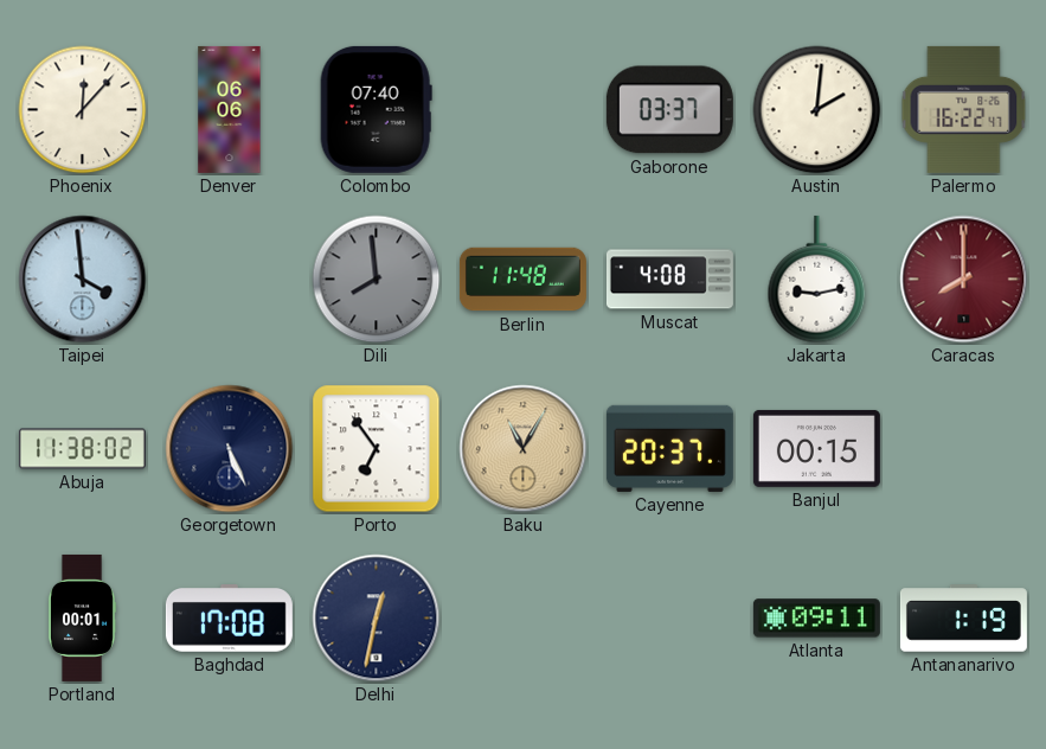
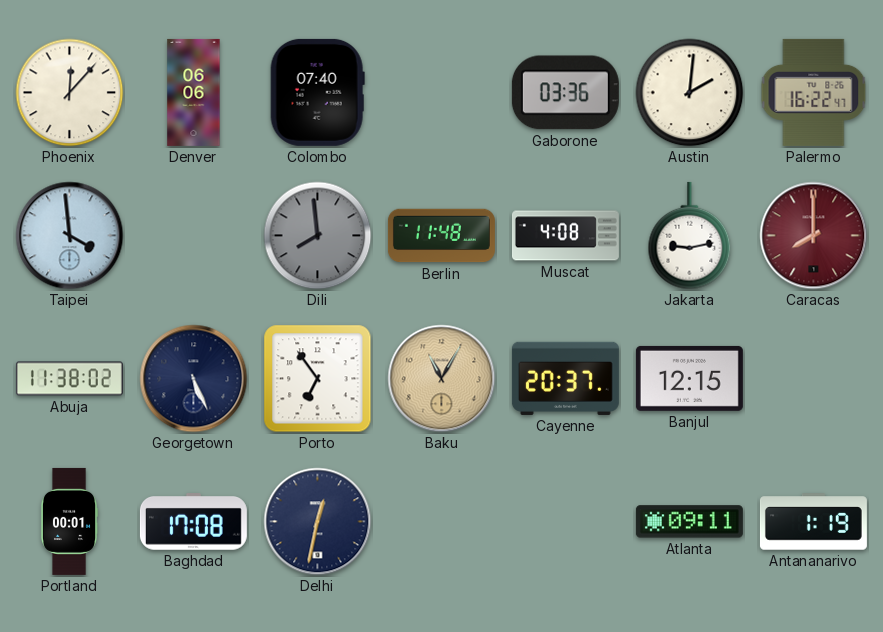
Gaborone: 03:37 -> 03:36 (565, 93)
Banjul: 00:15 -> 12:15 (689, 378)
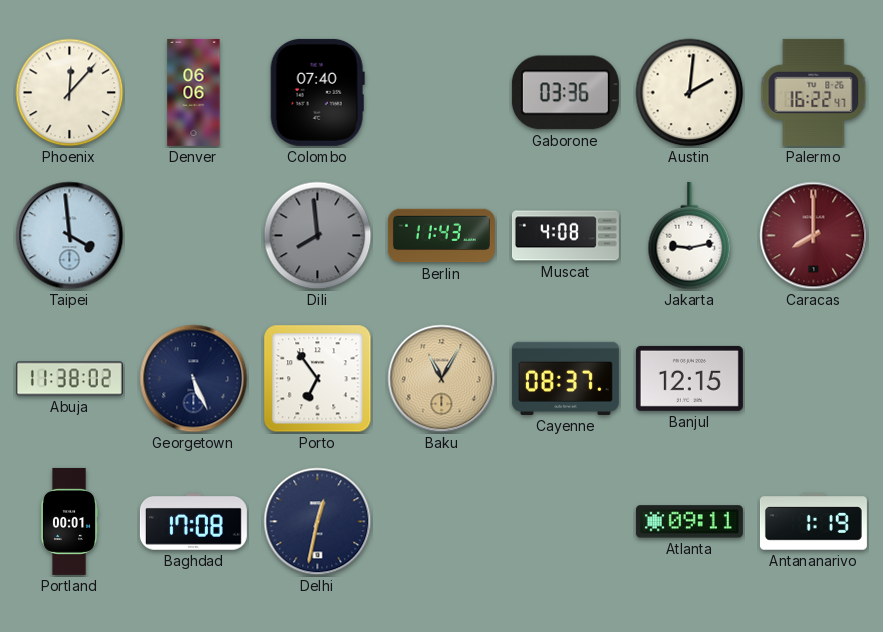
Berlin: 11:48 -> 11:43 (441, 236)
Cayenne: 20:37 -> 08:37 (565, 378)
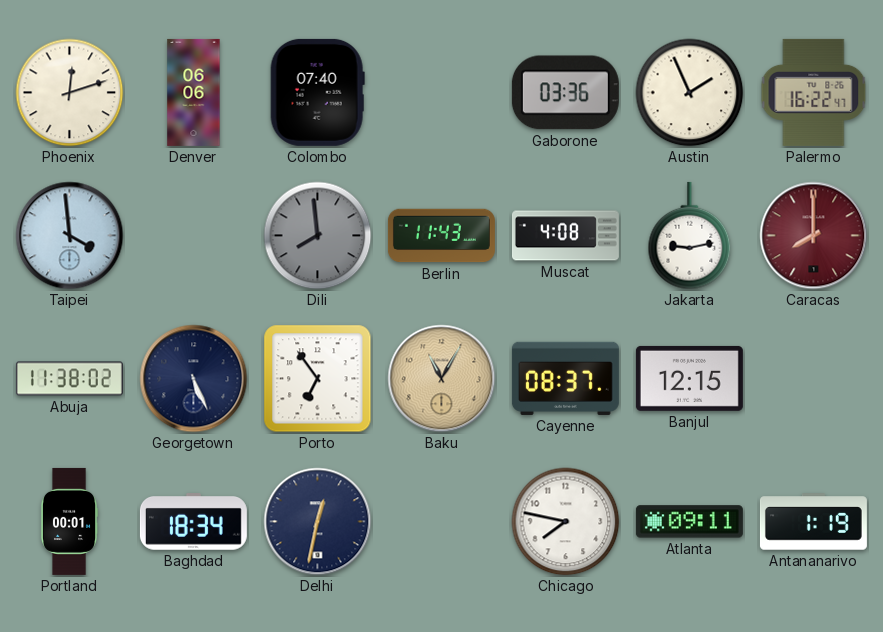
Phoenix: 12:07 -> 12:12 (70, 93)
Austin: 2:01 -> 1:56 (690, 93)
Baghdad: 17:08 -> 18:34 (193, 522)
Chicago: none -> 7:47 (566, 522)
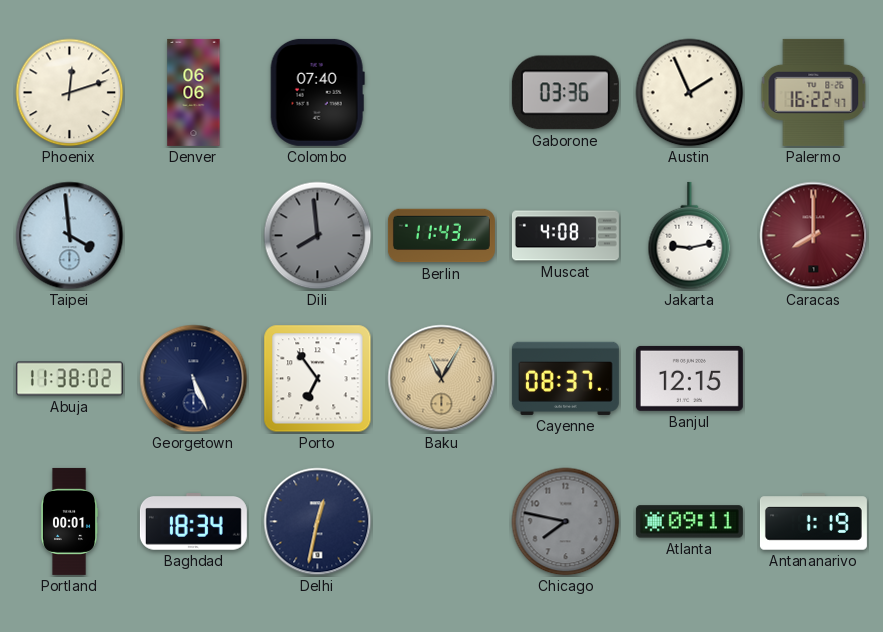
Chicago dial: white -> grey (566, 522)
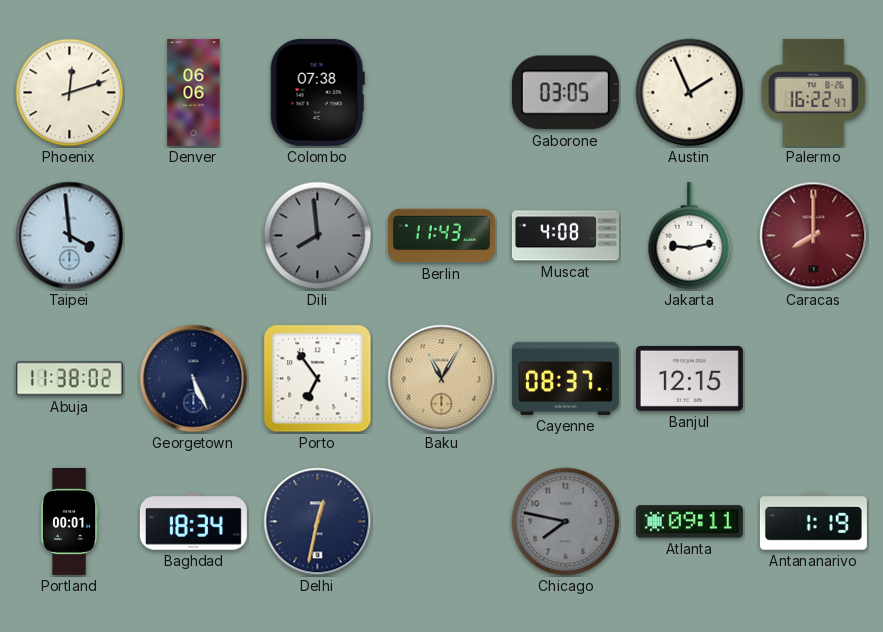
Colombo: 07:40 -> 07:38 (317, 92)
Gaborone: 03:36 -> 03:05 (565, 93)
